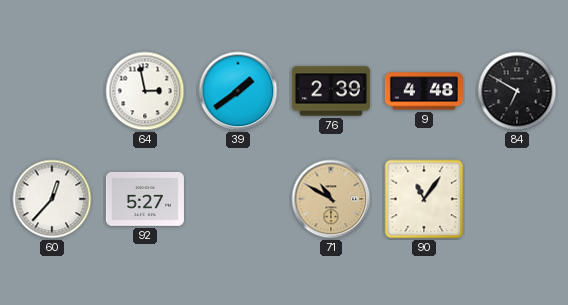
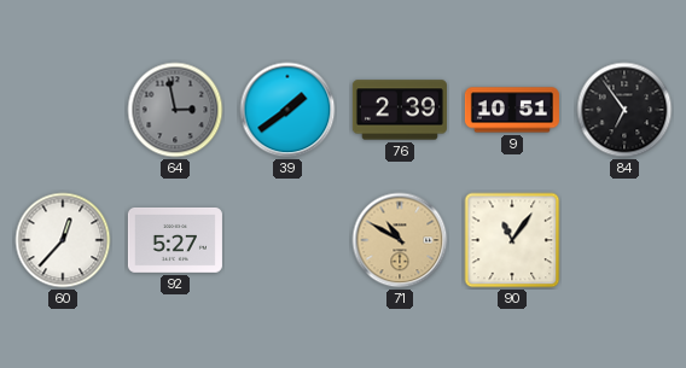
64 dial: white -> grey (175, 110)
9: 4:48 -> 10:51 (512, 110)
84: 6:50 -> 6:54 (624, 110)
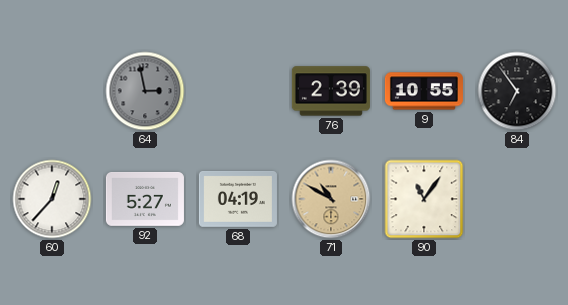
39: 1:39 -> none (287, 110)
9: 10:51 -> 10:55 (424, 91)
68: none -> 04:19 (238, 199)
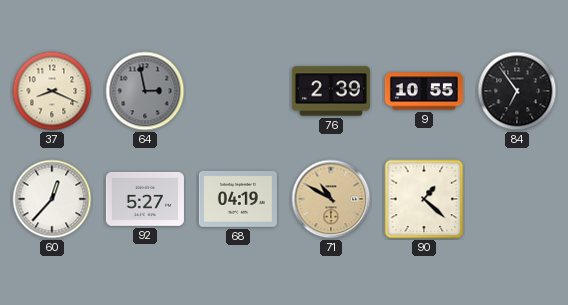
37: none -> 8:19 (52, 91)
90: 11:06 -> 1:22 (424, 199)
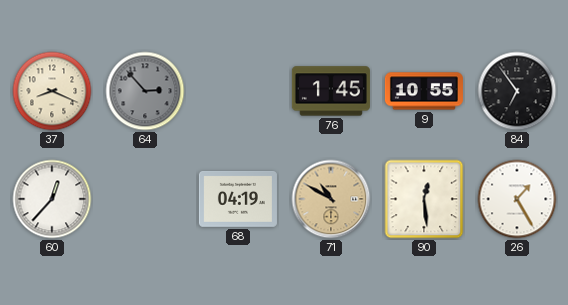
64: 2:58 -> 2:53 (145, 91)
76: 2:39 -> 1:45 (331, 91)
92: 5:27 -> none (145, 199)
90: 1:22 -> 12:29 (424, 199)
26: none -> 1:25 (517, 199)
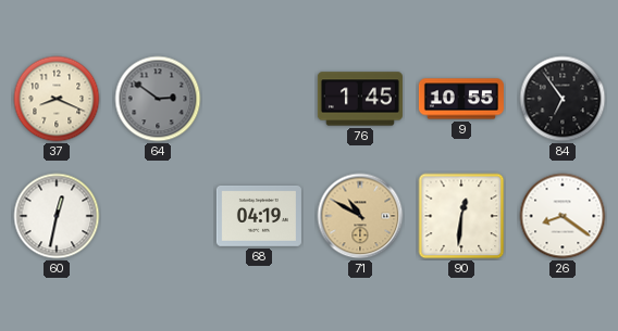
64: 2:53 -> 2:51 (158, 99)
60: 12:37 -> 12:32 (57, 216)
90: 12:29 -> 12:31 (461, 216)
26: 1:25 -> 8:21 (563, 216)
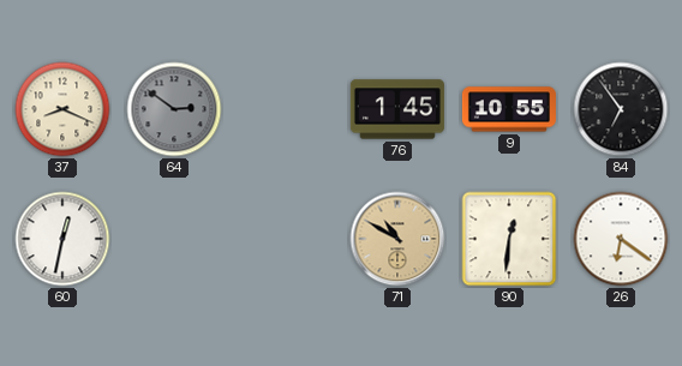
68: 04:19 -> none (259, 216)
26: 8:21 -> 6:21 (621, 239)
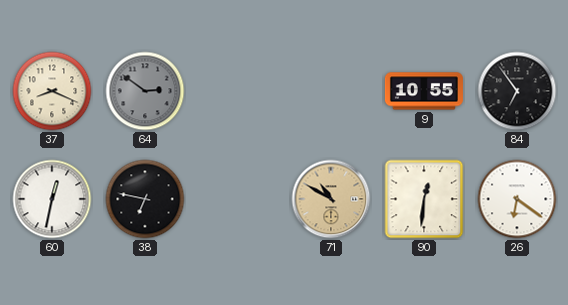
76: 1:45 -> none (397, 109)
38: none -> 6:47 (145, 199)
